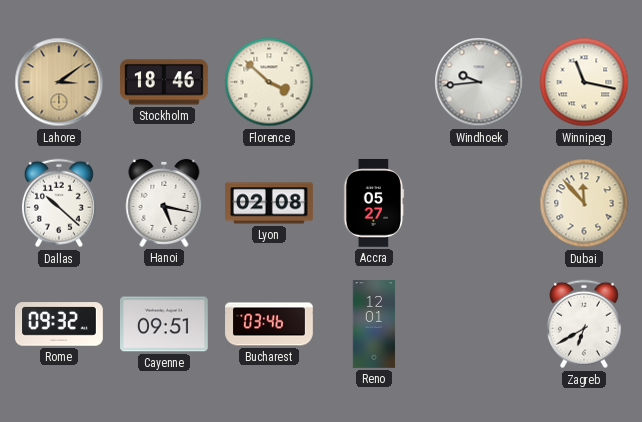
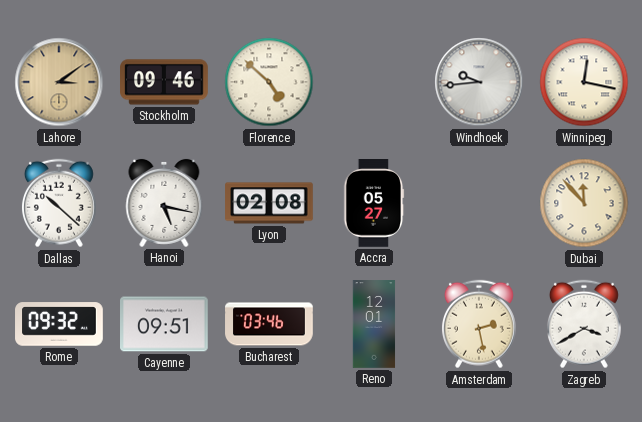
Stockholm: 18:46 -> 09:46 (164, 82)
Florence: 3:52 -> 4:52 (269, 82)
Winnipeg: 11:17 -> 12:17 (584, 82)
Amsterdam: none -> 2:28 (479, 324)
Zagreb: 6:40 -> 3:40 (584, 324)
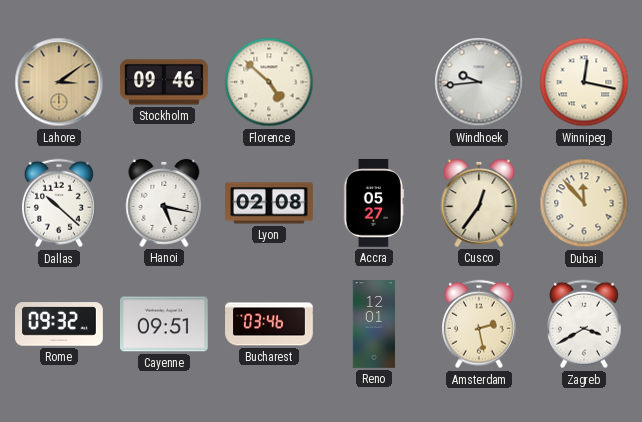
Cusco: none -> 12:36 (479, 203)
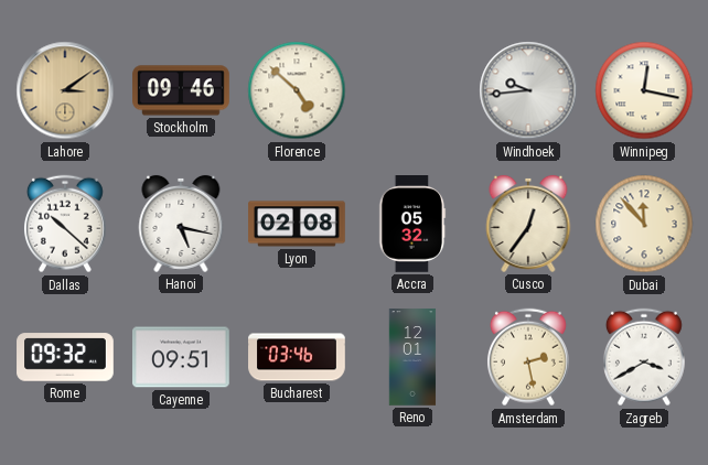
Accra: 05:27 -> 05:32 (412, 225)
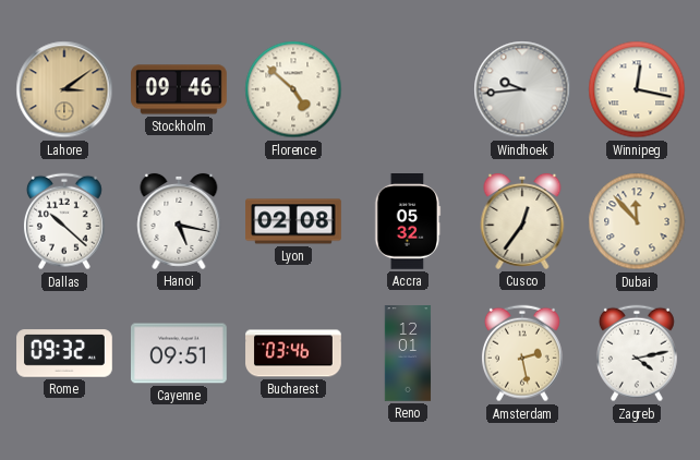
Zagreb: 3:40 -> 4:13 (637, 353)
